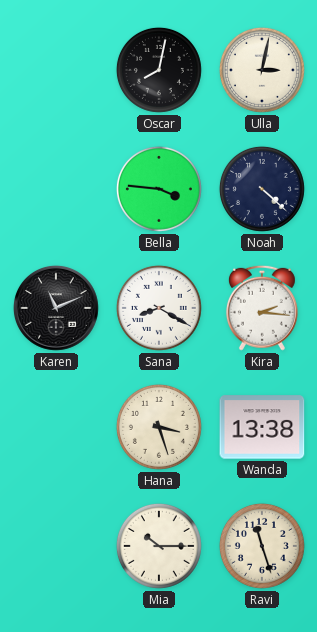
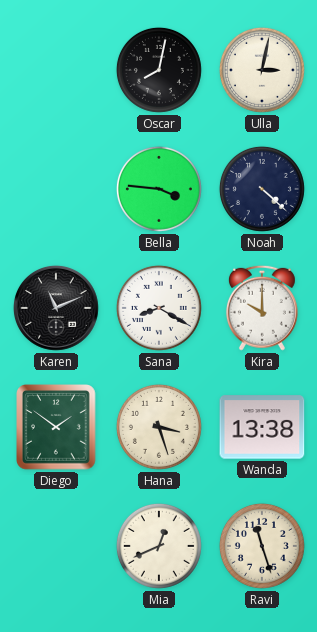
Kira: 2:16 -> 10:00 (262, 308)
Diego: none -> 1:51 (57, 427)
Mia: 10:15 -> 12:41 (159, 546)
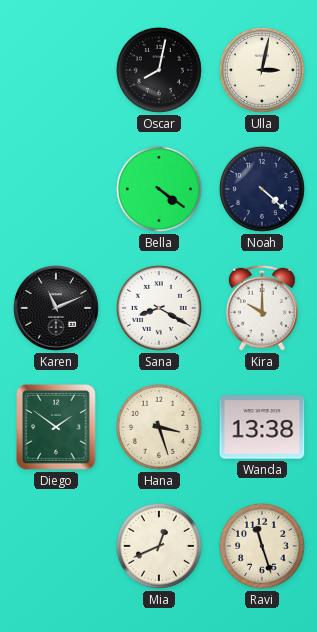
Bella: 3:46 -> 4:21 (159, 189)
